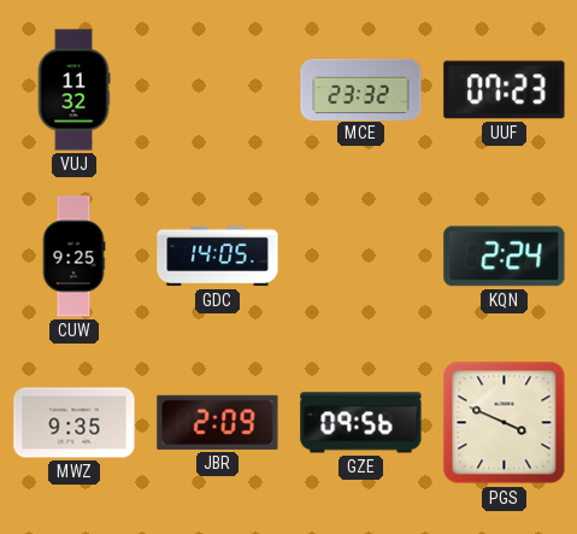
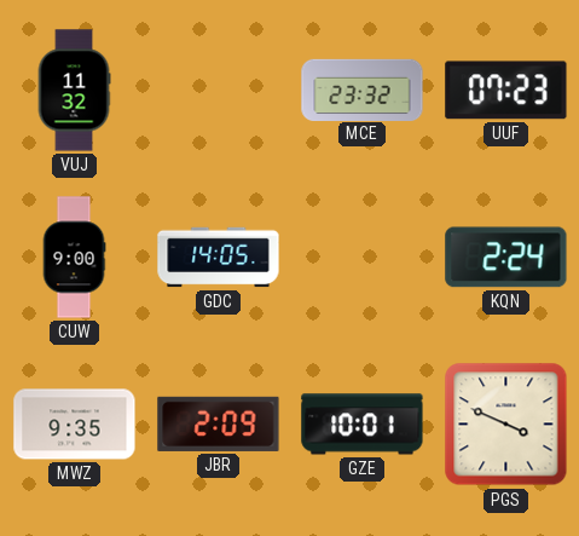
CUW: 9:25 -> 9:00 (74, 258)
GZE: 09:56 -> 10:01 (363, 425)
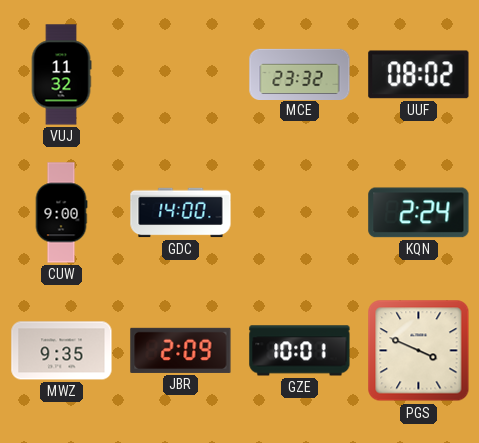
UUF: 07:23 -> 08:02 (419, 75)
GDC: 14:05 -> 14:00 (181, 213)
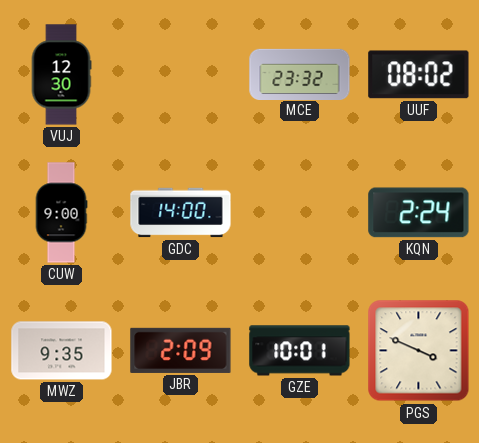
VUJ: 11:32 -> 12:30 (61, 75)
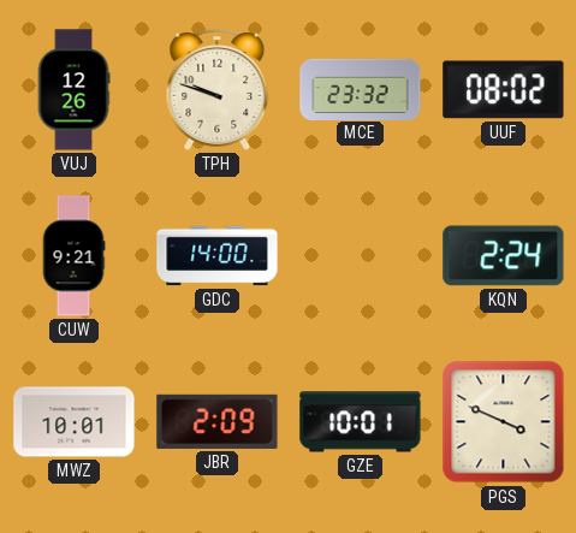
VUJ: 12:30 -> 12:26 (73, 90)
TPH: none -> 9:48 (218, 90)
CUW: 9:00 -> 9:21 (73, 256)
MWZ: 9:35 -> 10:01 (75, 422)
